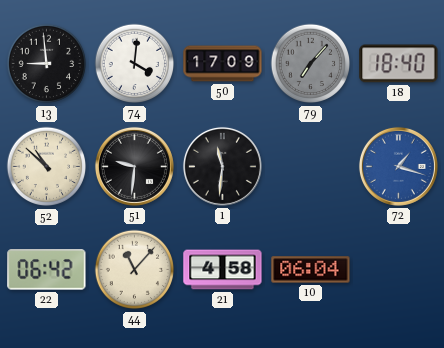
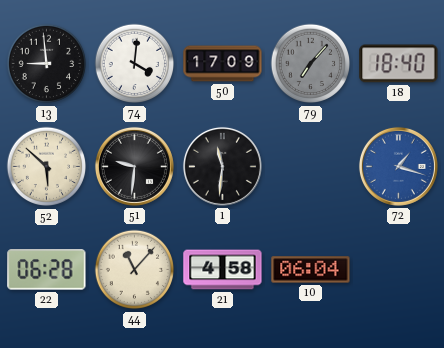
52: 10:52 -> 5:52 (47, 167)
22: 06:42 -> 06:28 (47, 270)
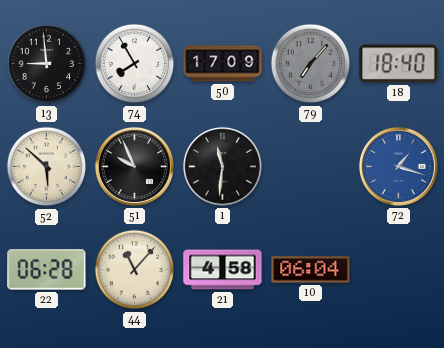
74: 4:01 -> 7:55 (135, 64)
51: 9:31 -> 9:56 (134, 166)
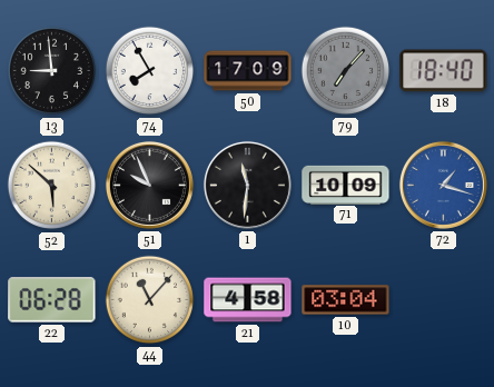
71: none -> 10:09 (346, 185)
10: 06:04 -> 03:04 (346, 300)
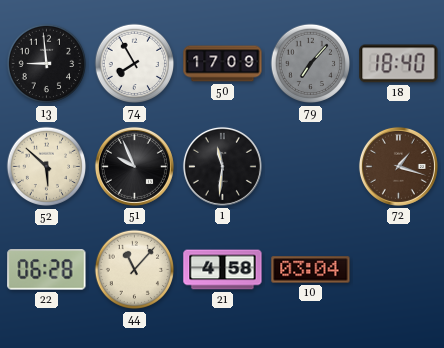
71: 10:09 -> none (346, 185)
72 dial: blue -> brown (398, 166)
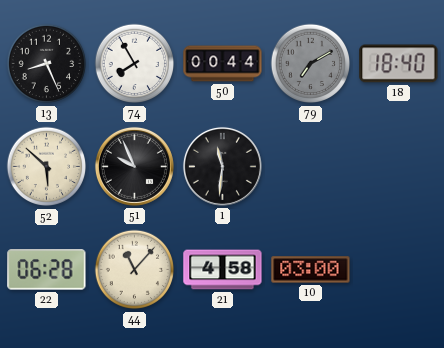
13: 8:59 -> 8:26 (47, 64)
50: 17:09 -> 00:44 (223, 64)
79: 7:07 -> 7:10 (311, 64)
72: 1:18 -> none (398, 166)
10: 03:04 -> 03:00 (311, 270)
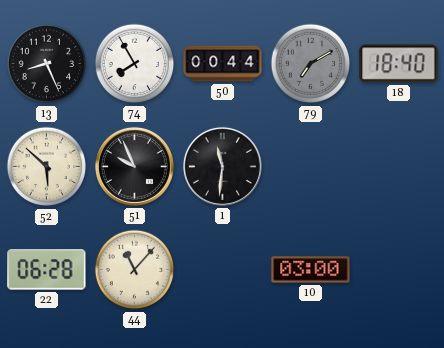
21: 4:58 -> none (223, 270)
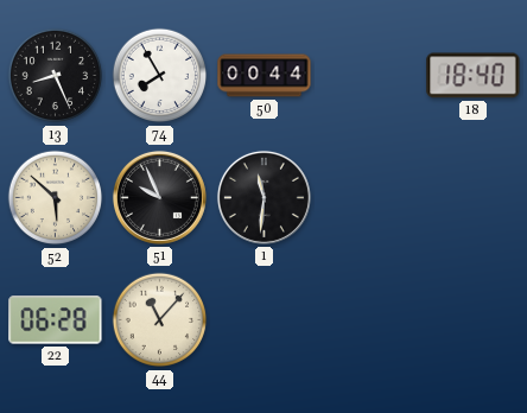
79: 7:10 -> none (311, 64)
10: 03:00 -> none (311, 270)
